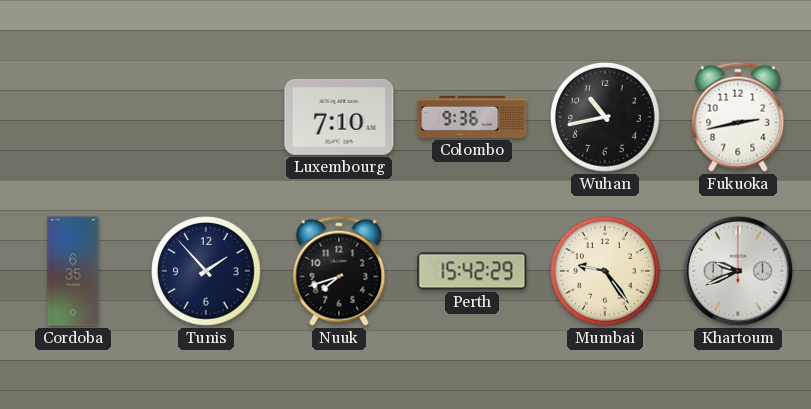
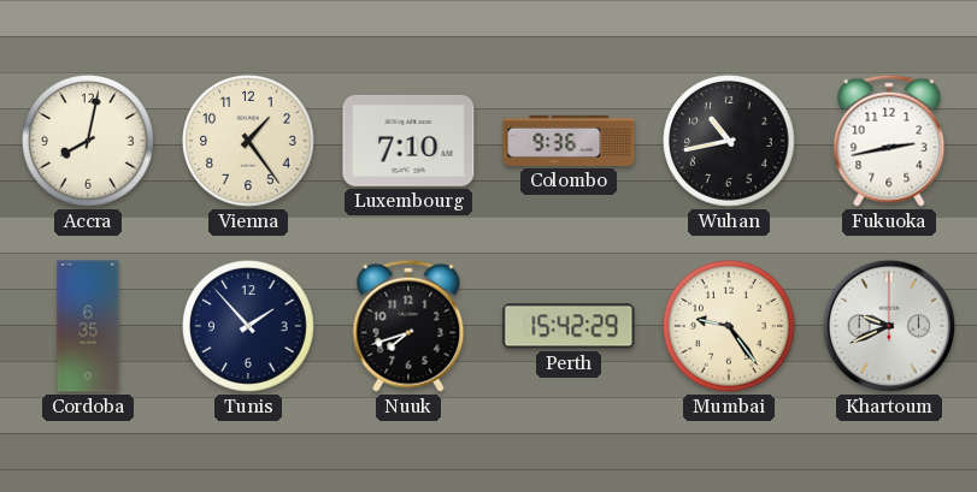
Accra: none -> 8:02 (88, 141)
Vienna: none -> 1:24 (248, 141)
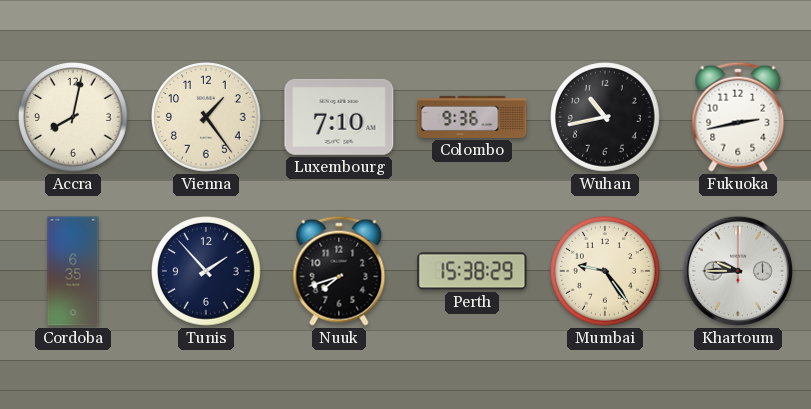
Perth: 15:42 -> 15:38 (472, 271)
Khartoum: 9:41 -> 9:45 (738, 271)
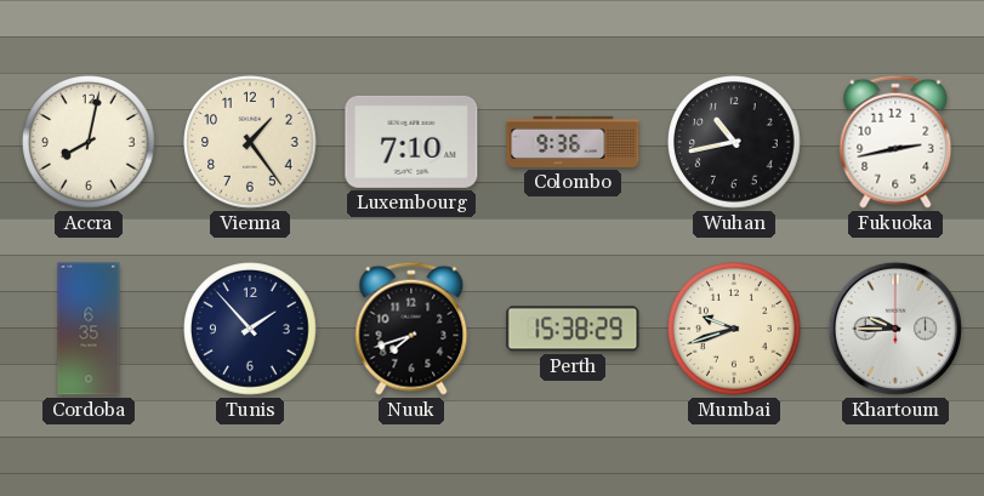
Mumbai: 9:24 -> 9:42 (734, 329)
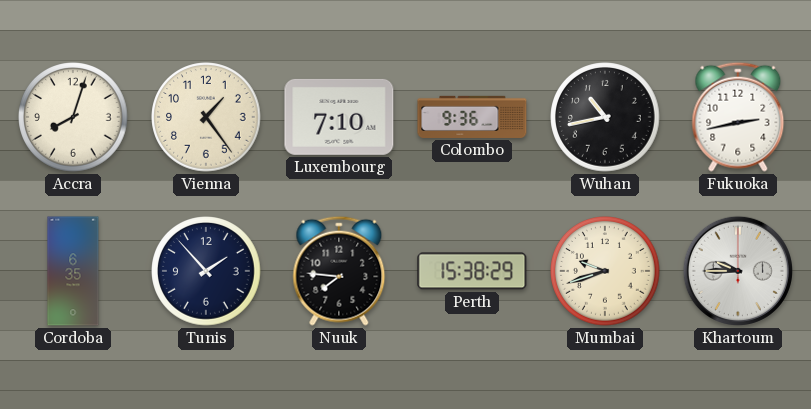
Accra: 8:02 -> 8:03 (73, 117)
Nuuk: 7:42 -> 7:46 (339, 271)
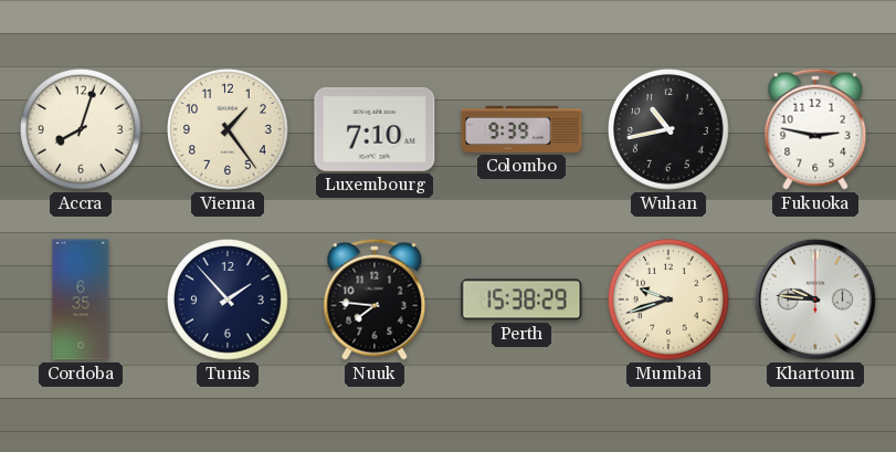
Colombo: 9:36 -> 9:39 (521, 129)
Fukuoka: 2:43 -> 2:47 (815, 129)
Khartoum: 9:45 -> 9:46 (815, 299)
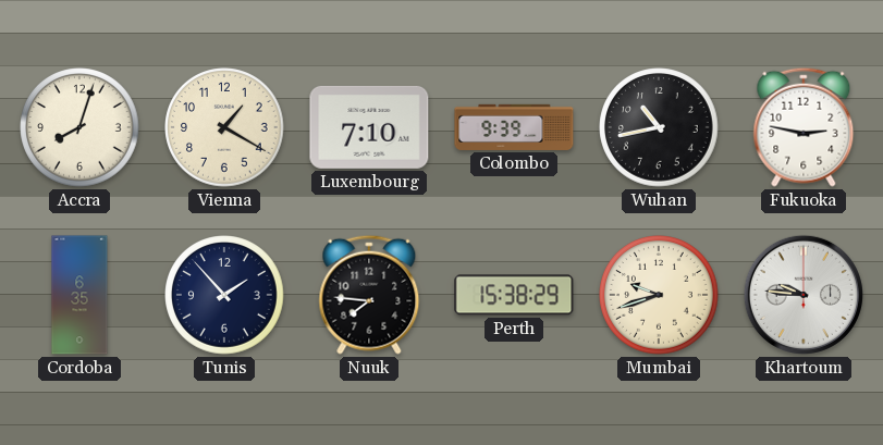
Vienna: 1:24 -> 1:20 (224, 127)
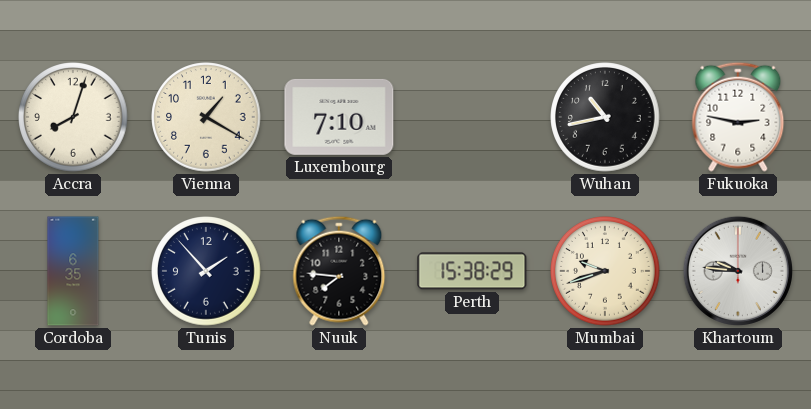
Colombo: 9:39 -> none (514, 127)
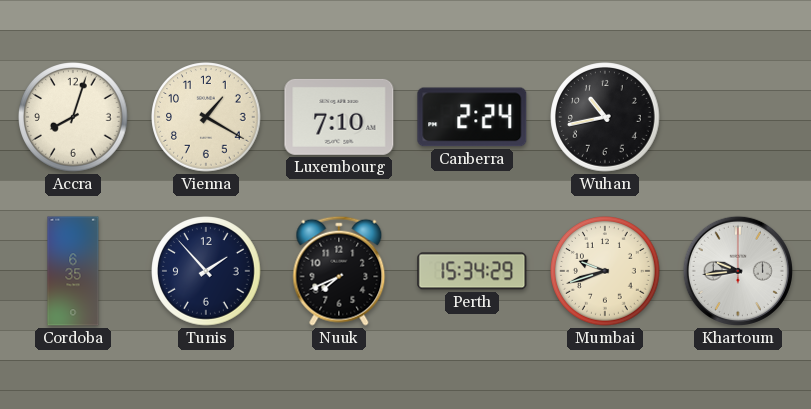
Canberra: none -> 2:24 (472, 117)
Fukuoka: 2:47 -> none (738, 117)
Nuuk: 7:46 -> 7:41 (339, 271)
Perth: 15:38 -> 15:34 (472, 271)
Khartoum: 9:46 -> 9:44 (738, 271)
